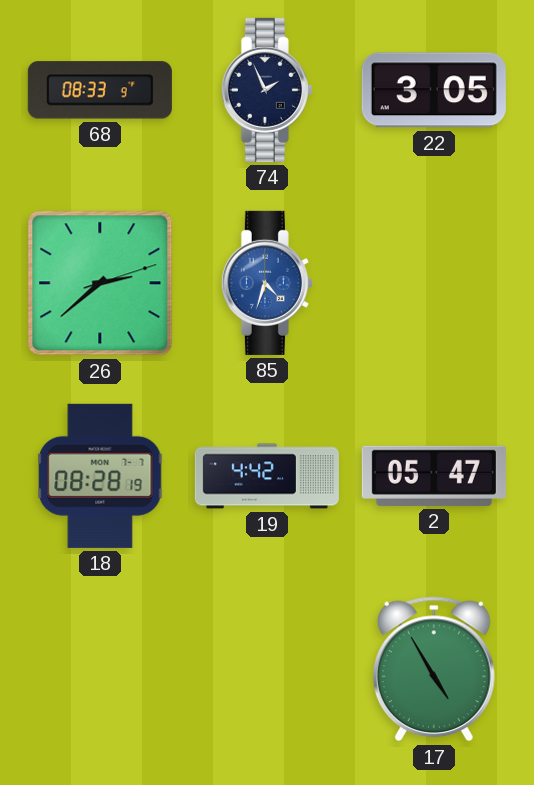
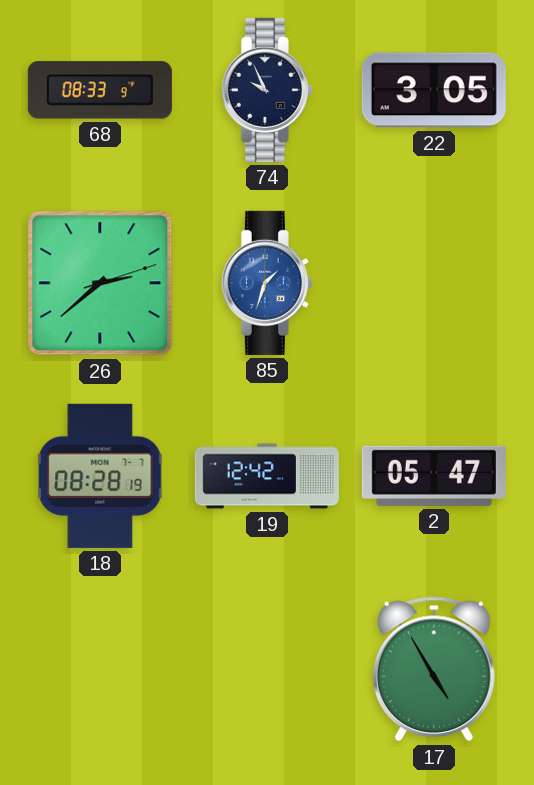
74: 1:56 -> 9:56 (267, 90)
85: 4:33 -> 1:33 (267, 283)
19: 4:42 -> 12:42 (267, 476)
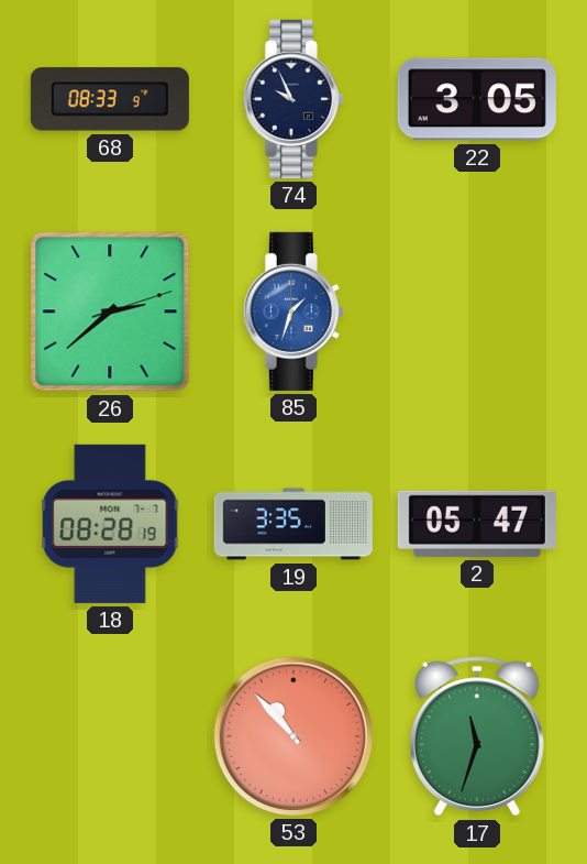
19: 12:42 -> 3:35 (293, 524)
53: none -> 10:53 (293, 736)
17: 4:55 -> 11:33 (477, 736)
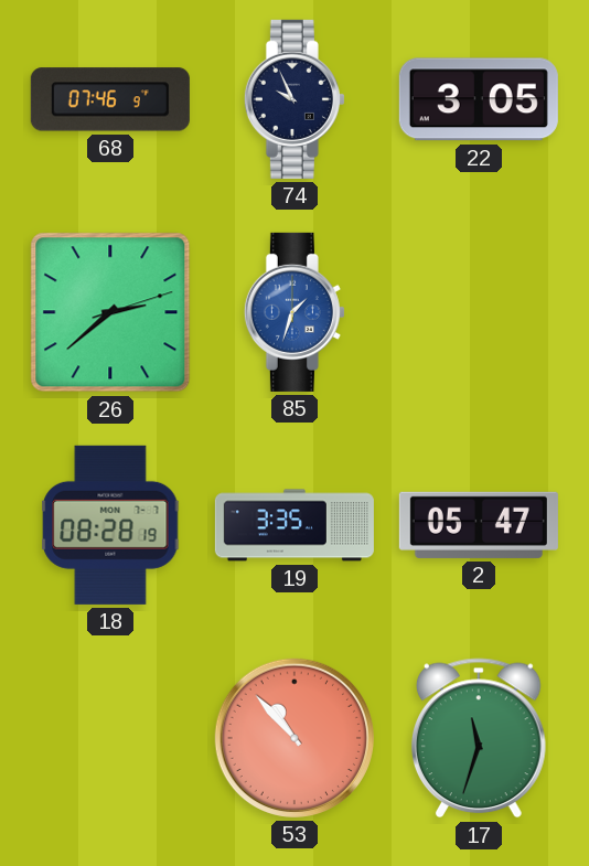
68: 08:33 -> 07:46 (110, 99)
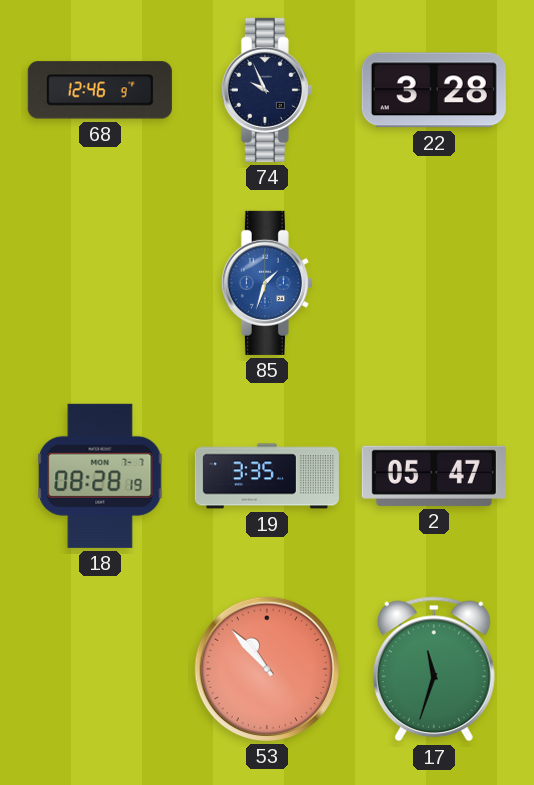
68: 07:46 -> 12:46 (100, 90)
22: 3:05 -> 3:28 (434, 90)
26: 2:38 -> none (110, 312)
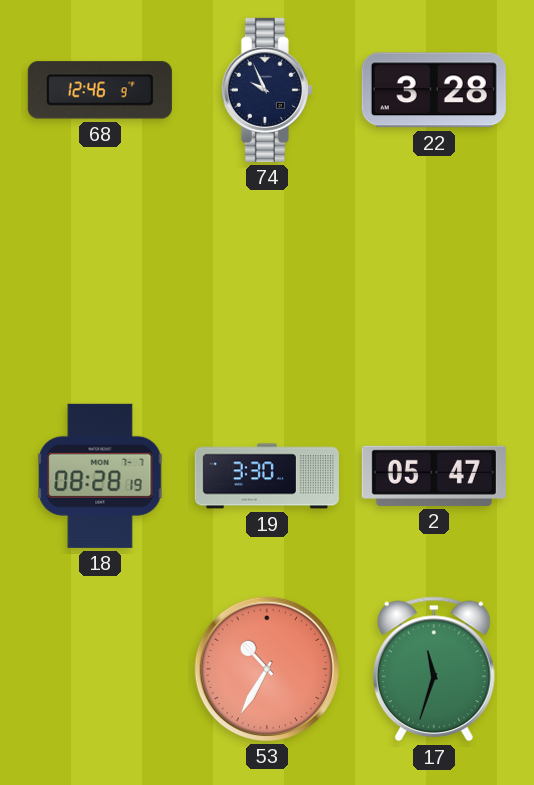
85: 1:33 -> none (267, 283)
19: 3:35 -> 3:30 (267, 476)
53: 10:53 -> 10:35 (267, 669)
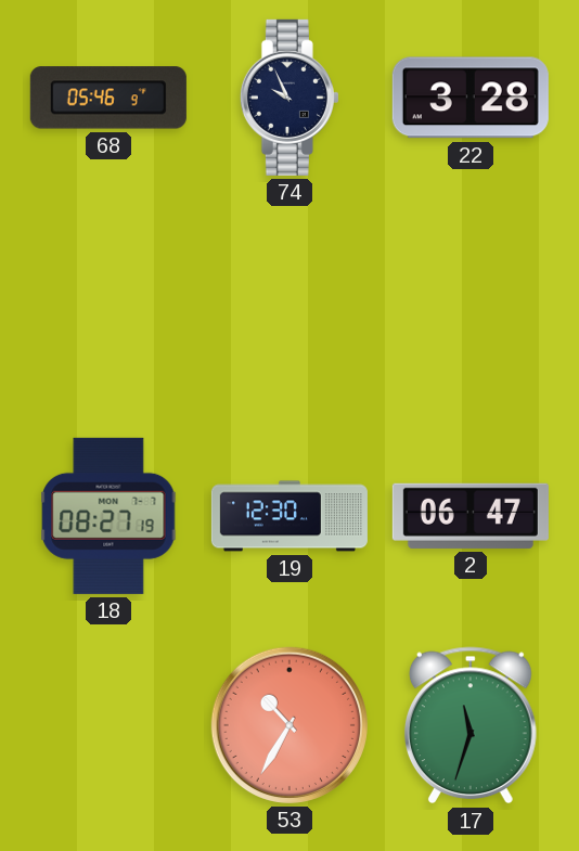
68: 12:46 -> 05:46 (108, 98)
18: 08:28 -> 08:27 (108, 516)
19: 3:30 -> 12:30 (289, 516)
2: 05:47 -> 06:47 (471, 516)
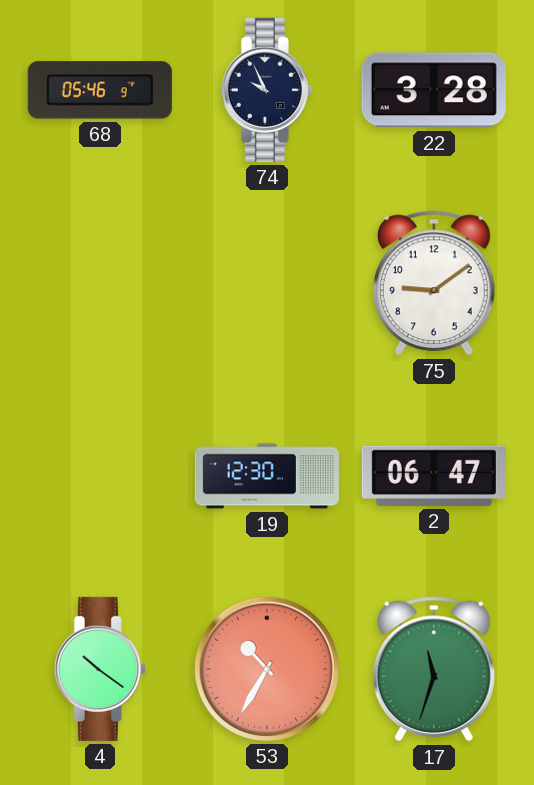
75: none -> 9:09 (434, 283)
18: 08:27 -> none (108, 516)
4: none -> 10:21 (100, 669)
